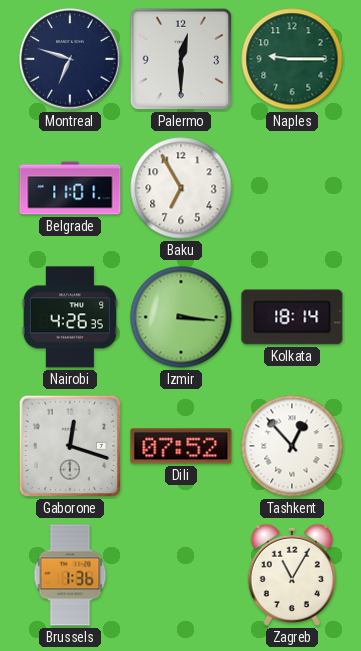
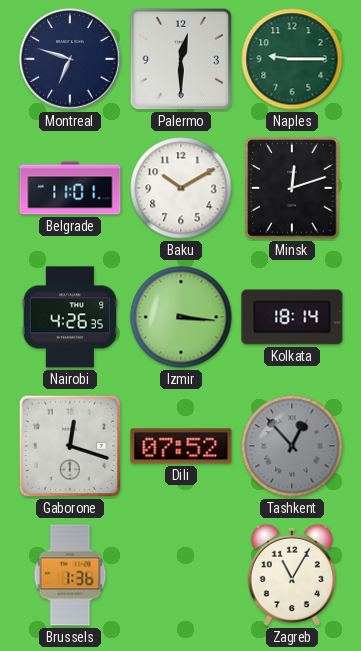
Baku: 6:55 -> 10:10 (181, 188)
Minsk: none -> 12:12 (292, 188)
Tashkent dial: white -> grey (292, 446)
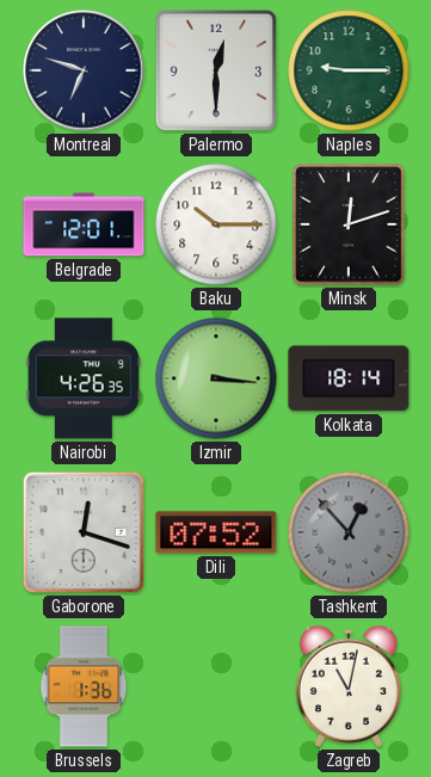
Belgrade: 11:01 -> 12:01 (84, 224)
Baku: 10:10 -> 10:15 (216, 224)
Zagreb: 11:05 -> 11:02 (349, 686)
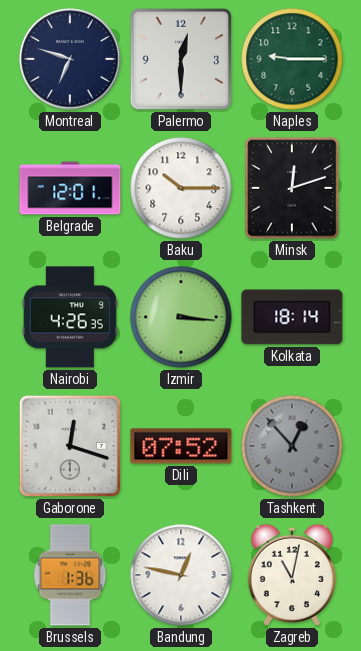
Bandung: none -> 12:47 (181, 575)
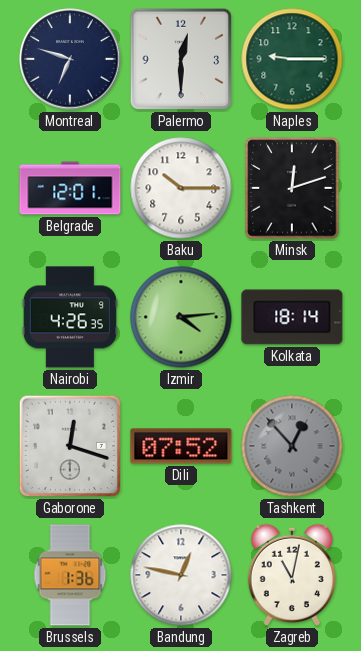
Izmir: 3:16 -> 4:14 (181, 317)
